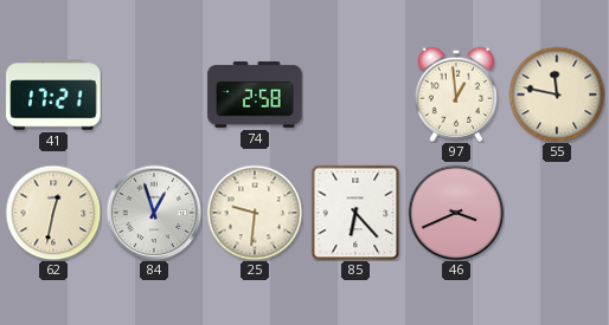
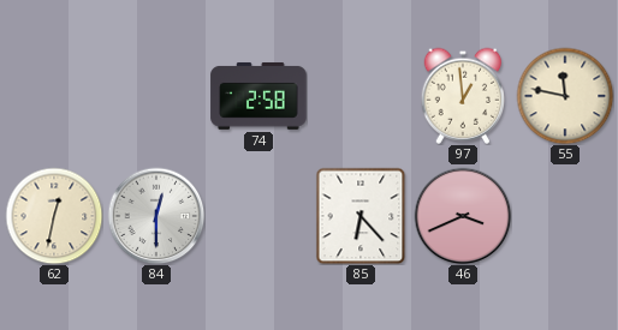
41: 17:21 -> none (53, 95)
84: 12:57 -> 12:30 (156, 216)
25: 9:31 -> none (255, 213)
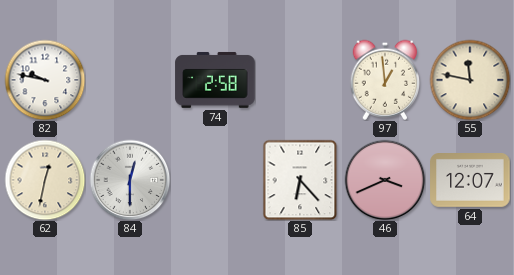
82: none -> 9:47 (45, 80)
64: none -> 12:07 (470, 181)
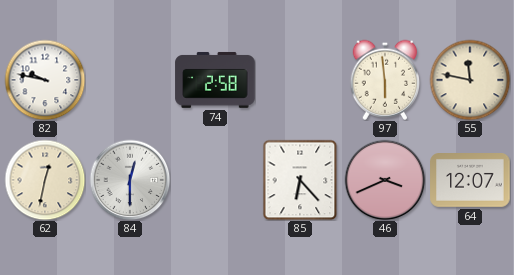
97: 12:59 -> 5:59 (385, 80)
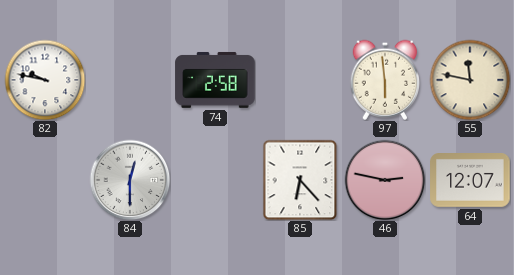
62: 12:32 -> none (45, 180)
46: 3:41 -> 2:47 (385, 180)
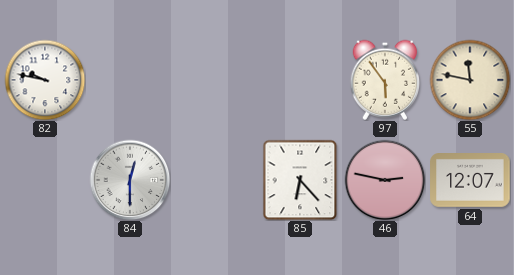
74: 2:58 -> none (215, 80)
97: 5:59 -> 5:54 (385, 80)
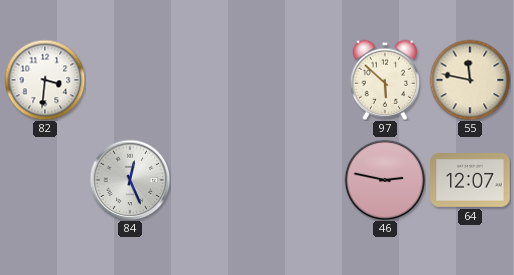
82: 9:47 -> 3:31 (45, 80)
97: 5:54 -> 5:52 (385, 80)
84: 12:30 -> 12:26 (130, 180)
85: 6:23 -> none (300, 180)
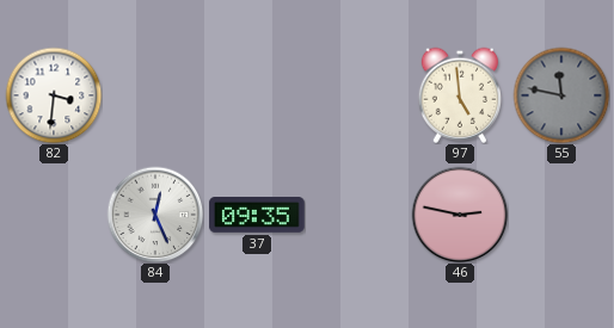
97: 5:52 -> 4:59 (460, 95)
55 dial: cream -> grey (561, 95)
37: none -> 09:35 (257, 216)
64: 12:07 -> none (470, 181)
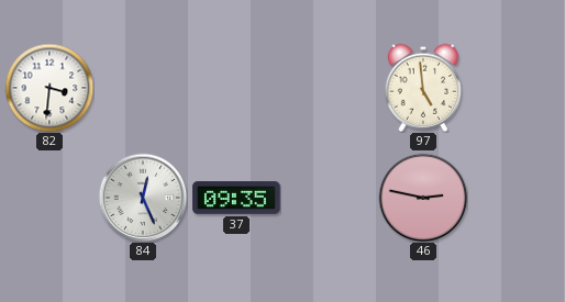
55: 11:47 -> none (561, 95)
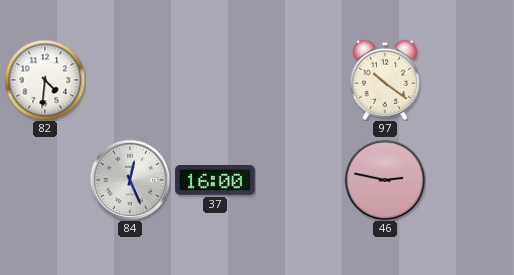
82: 3:31 -> 4:31 (45, 80)
97: 4:59 -> 10:21 (385, 80)
37: 09:35 -> 16:00 (215, 181)
